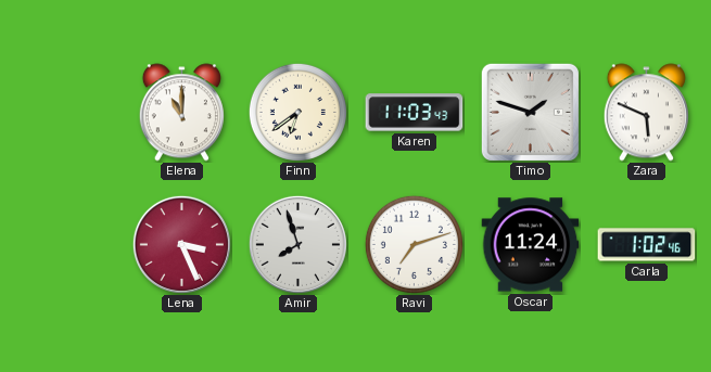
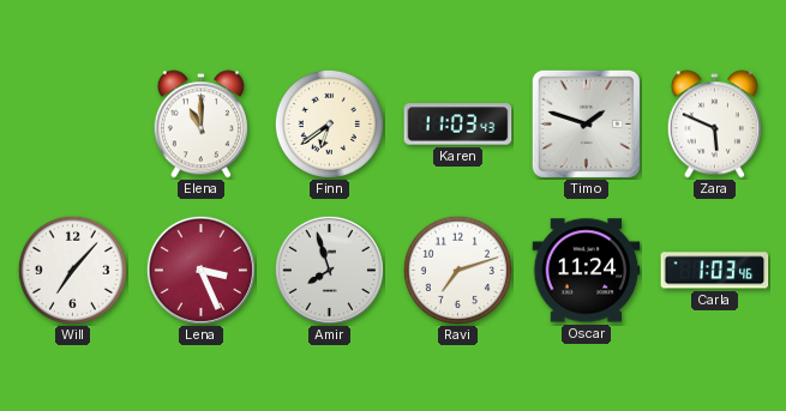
Will: none -> 7:07 (72, 270)
Carla: 1:02 -> 1:03 (715, 271)
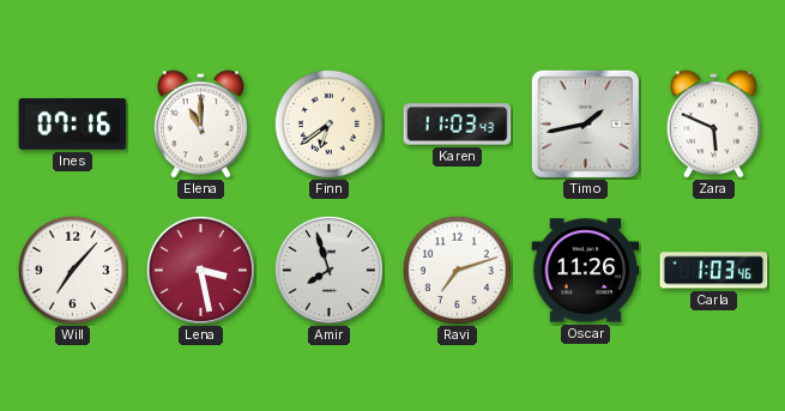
Ines: none -> 07:16 (73, 125)
Timo: 1:48 -> 1:43 (585, 123)
Lena: 3:26 -> 3:28 (200, 270)
Oscar: 11:24 -> 11:26 (586, 271)
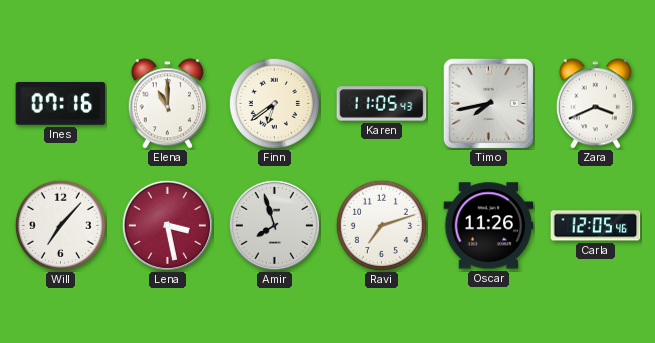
Karen: 11:03 -> 11:05 (382, 104)
Timo: 1:43 -> 7:43 (488, 103)
Zara: 5:49 -> 3:41 (595, 104)
Carla: 1:03 -> 12:05 (596, 226)
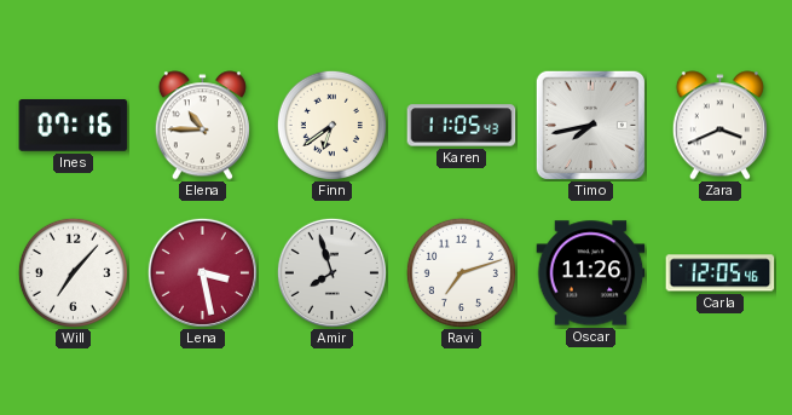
Elena: 11:00 -> 10:45 (202, 126)
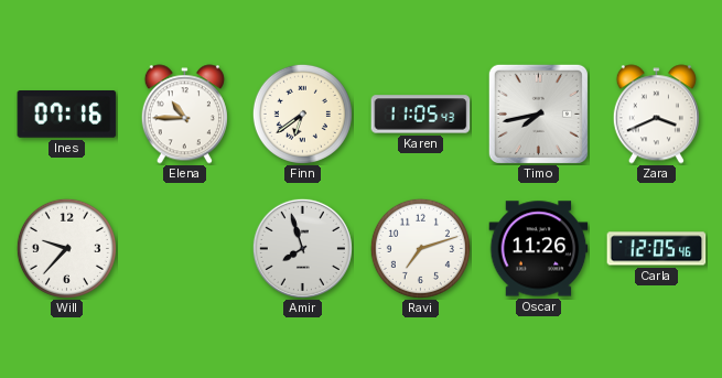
Will: 7:07 -> 9:37 (66, 248)
Lena: 3:28 -> none (202, 272)
